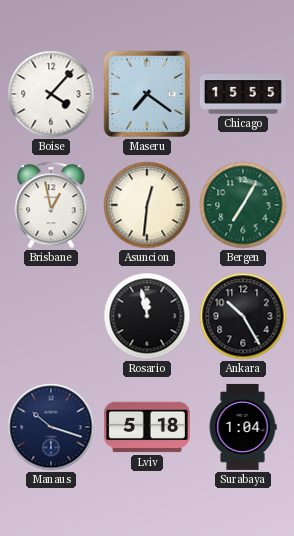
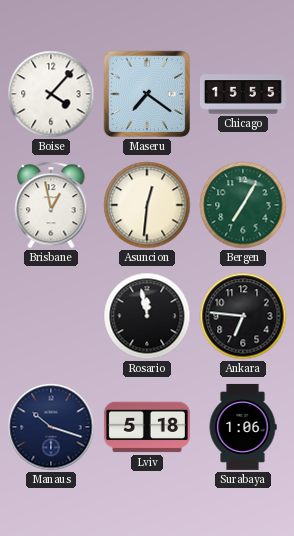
Ankara: 10:25 -> 6:46 (243, 316)
Surabaya: 1:04 -> 1:06 (243, 427)
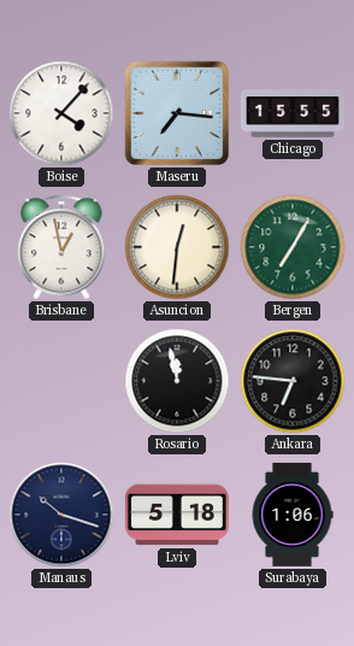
Maseru: 7:21 -> 7:16 (177, 113)
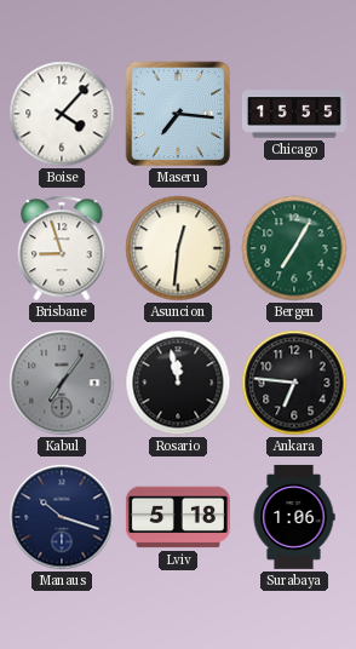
Brisbane: 12:58 -> 8:57 (62, 248)
Kabul: none -> 7:06 (62, 383)
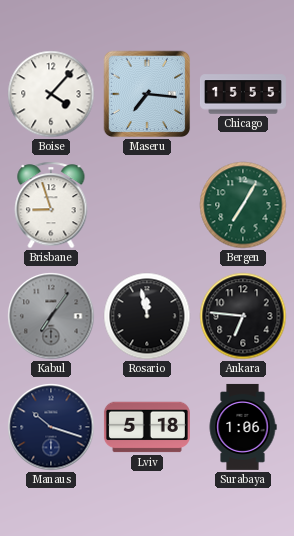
Asuncion: 12:31 -> none (178, 248)
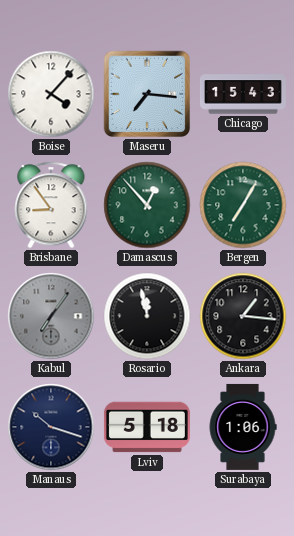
Chicago: 15:55 -> 15:43 (243, 94)
Brisbane: 8:57 -> 8:54 (51, 205)
Damascus: none -> 12:53 (147, 205)
Ankara: 6:46 -> 1:16 (243, 316)
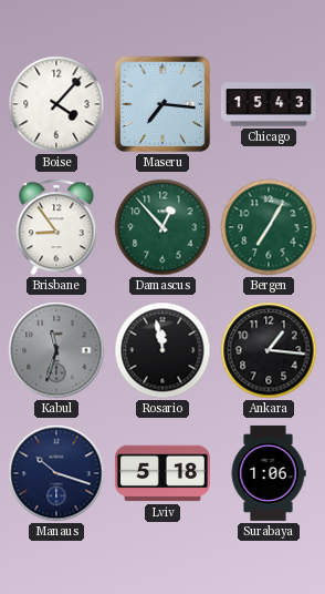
Kabul: 7:06 -> 11:33 (56, 350)
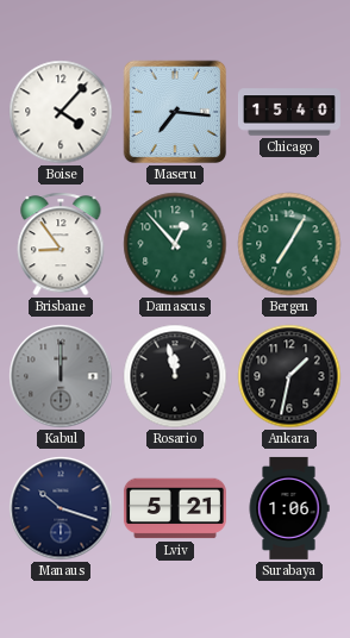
Chicago: 15:43 -> 15:40 (289, 112)
Kabul: 11:33 -> 12:00 (61, 376)
Ankara: 1:16 -> 1:32 (289, 376)
Lviv: 5:18 -> 5:21 (175, 508)
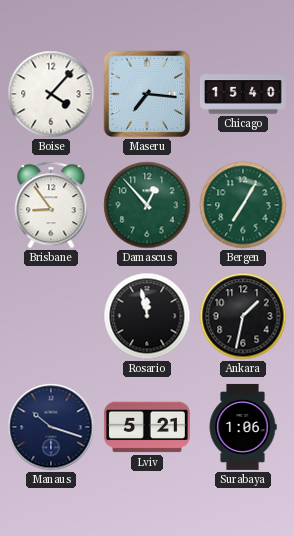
Kabul: 12:00 -> none (61, 376)
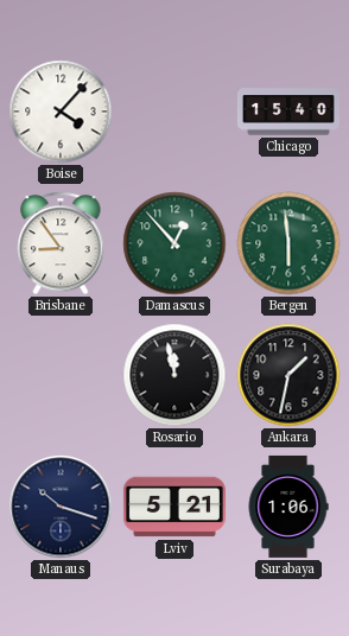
Maseru: 7:16 -> none (147, 94)
Bergen: 7:05 -> 5:59 (288, 243)
